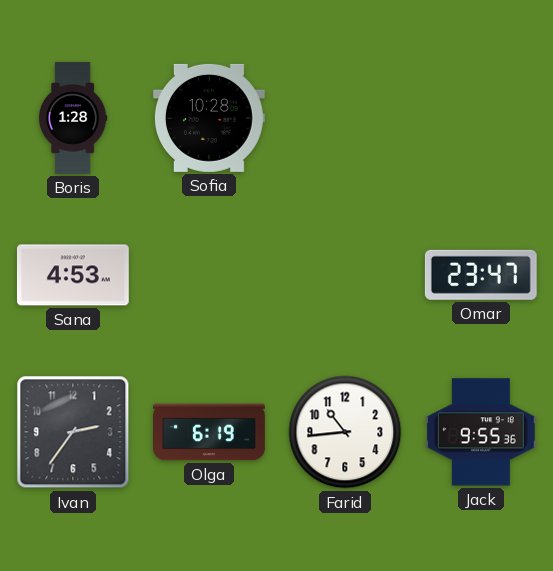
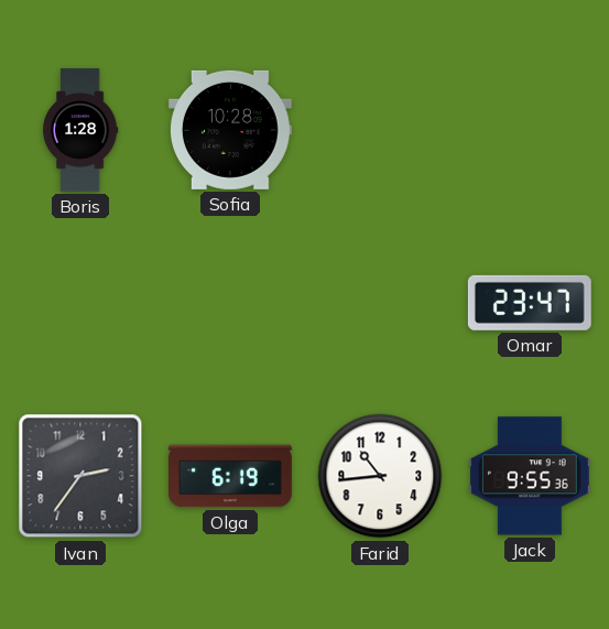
Sana: 4:53 -> none (73, 275)
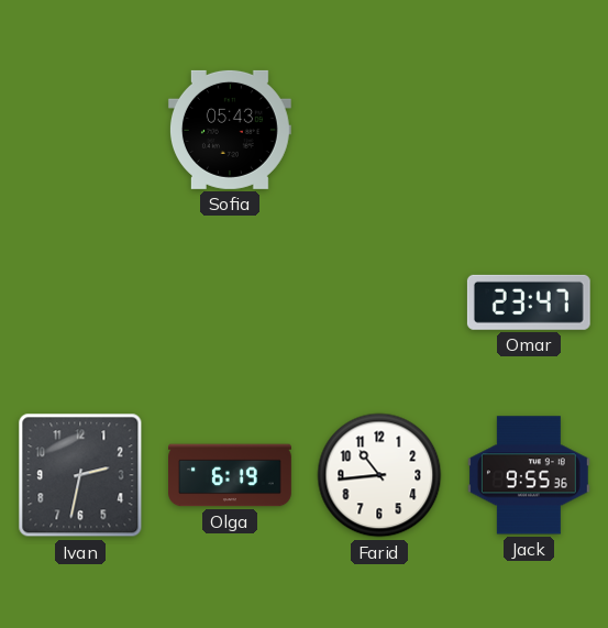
Boris: 1:28 -> none (80, 130)
Sofia: 10:28 -> 05:43 (230, 130)
Ivan: 2:36 -> 2:32 (80, 475)
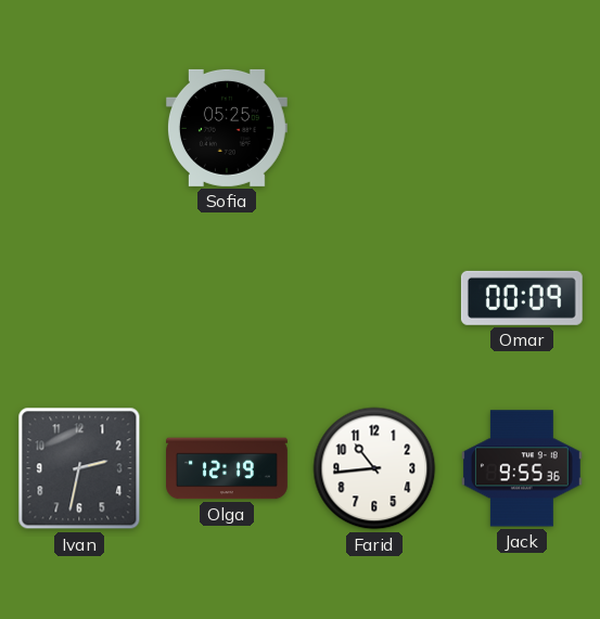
Sofia: 05:43 -> 05:25 (227, 128)
Omar: 23:47 -> 00:09 (522, 298)
Olga: 6:19 -> 12:19 (228, 468)
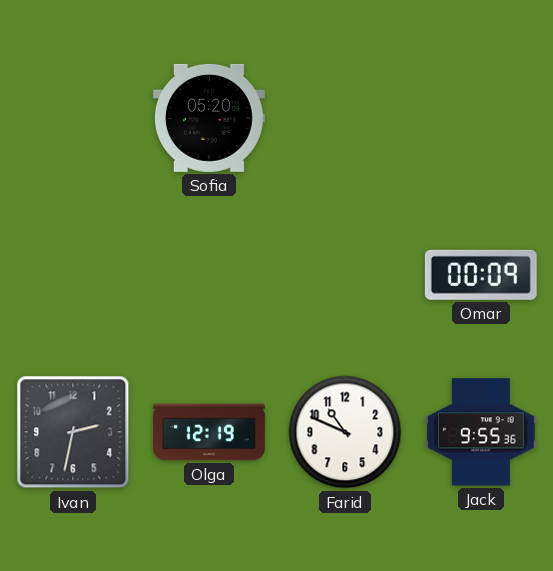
Sofia: 05:25 -> 05:20 (209, 118)
Farid: 10:44 -> 10:49 (345, 432)
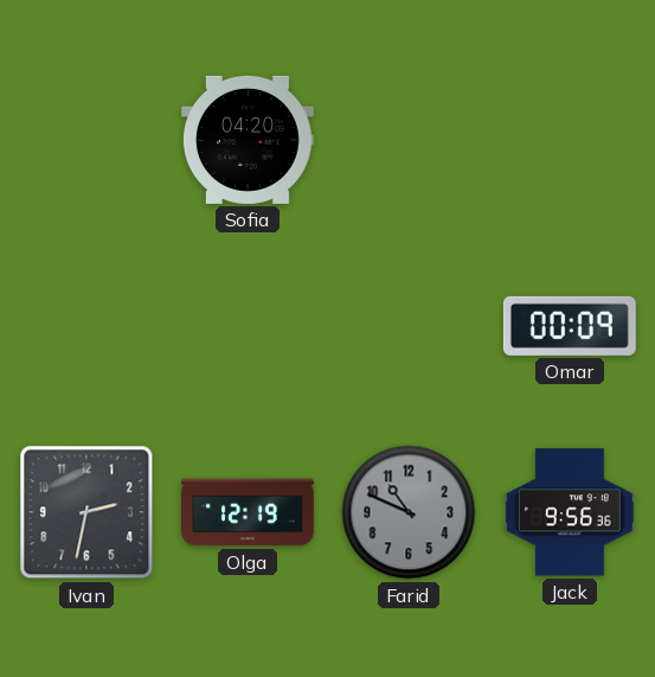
Sofia: 05:20 -> 04:20 (248, 140)
Farid dial: white -> grey (409, 512)
Jack: 9:55 -> 9:56 (570, 512)
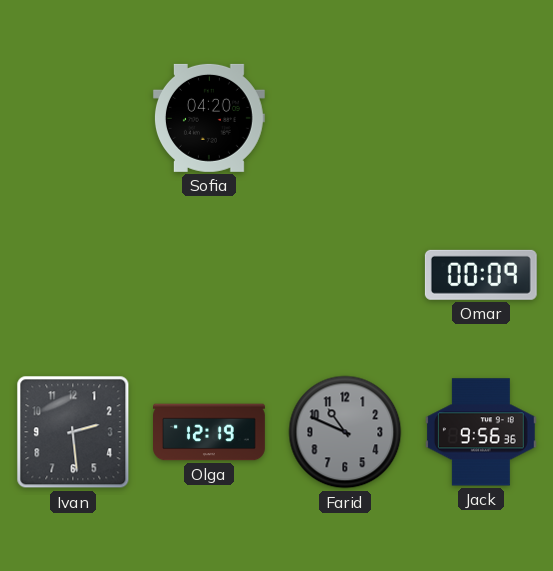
Ivan: 2:32 -> 2:29 (73, 432)
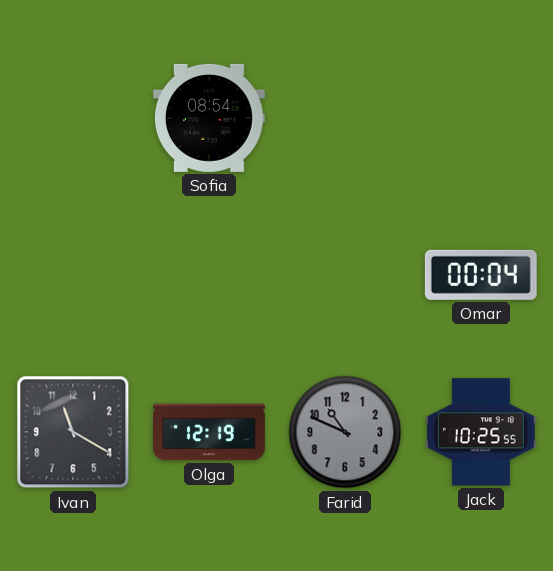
Sofia: 04:20 -> 08:54 (209, 118)
Omar: 00:09 -> 00:04 (481, 275)
Ivan: 2:29 -> 11:20 (73, 432)
Jack: 9:56 -> 10:25 (481, 432)
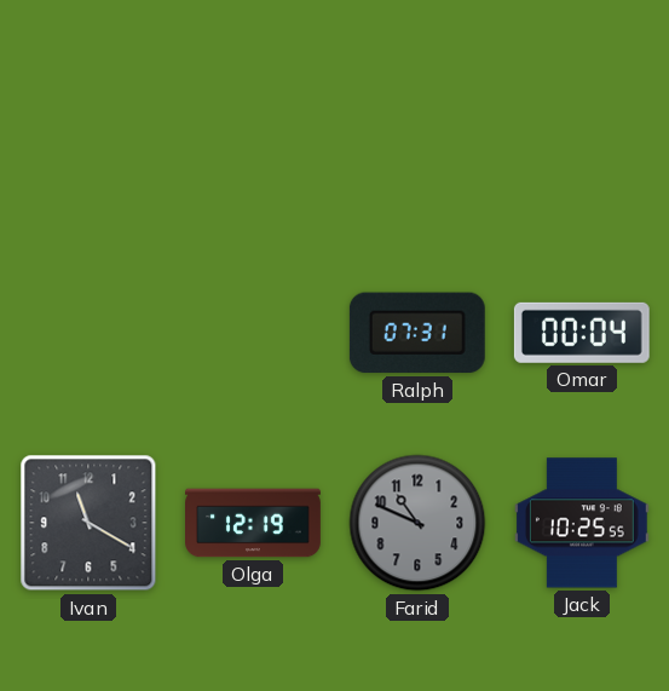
Sofia: 08:54 -> none (209, 118)
Ralph: none -> 07:31 (417, 333)
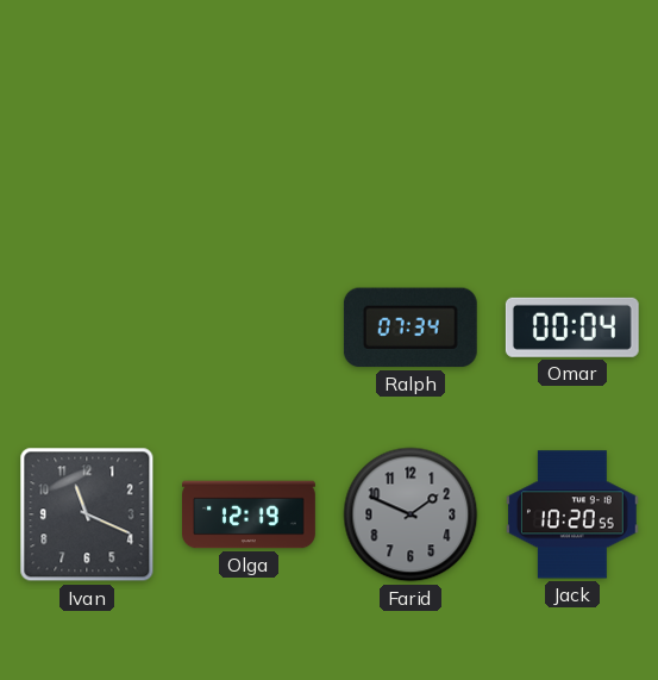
Ralph: 07:31 -> 07:34 (411, 327)
Ivan: 11:20 -> 11:19 (87, 514)
Farid: 10:49 -> 1:49 (411, 514)
Jack: 10:25 -> 10:20 (572, 514)
